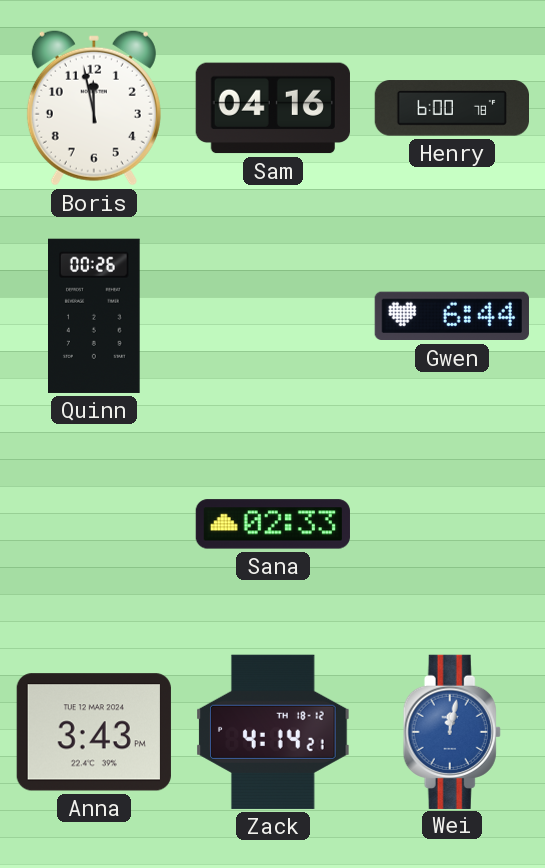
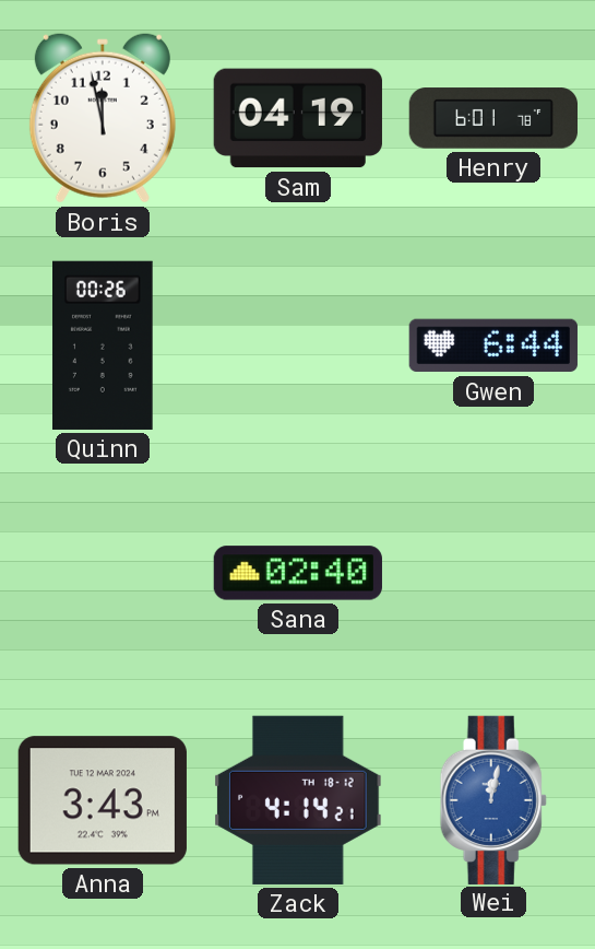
Sam: 04:16 -> 04:19 (298, 118)
Henry: 6:00 -> 6:01 (492, 118)
Sana: 02:33 -> 02:40 (298, 573)
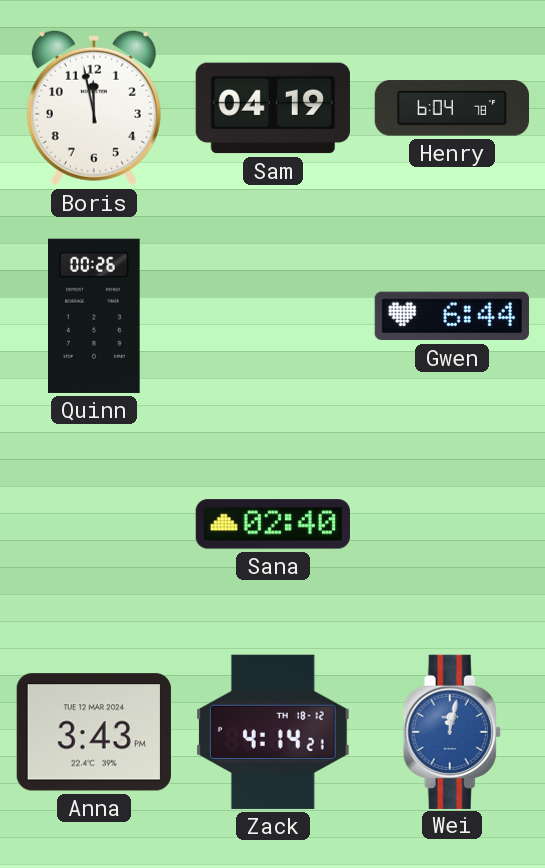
Henry: 6:01 -> 6:04 (451, 108)
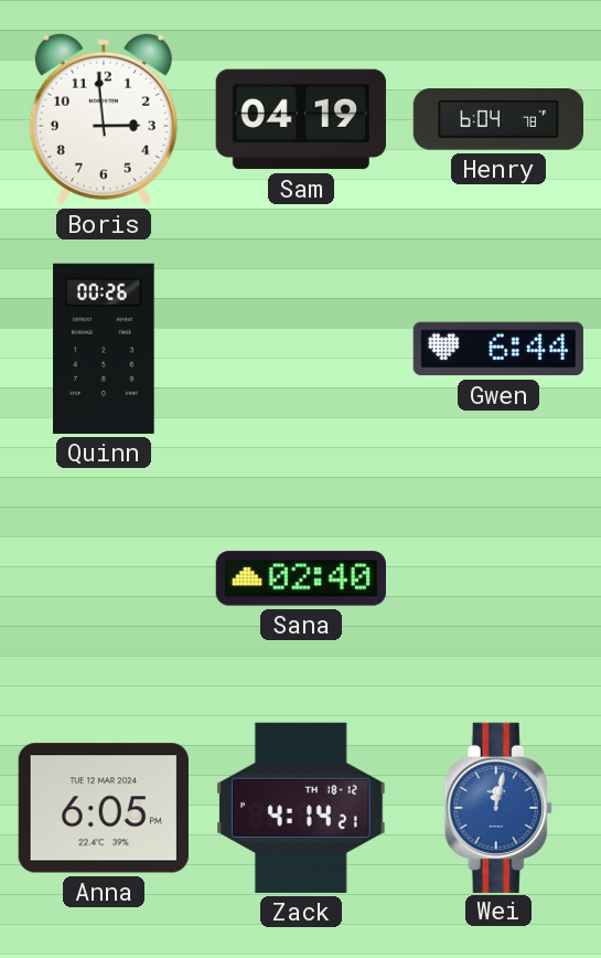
Boris: 11:58 -> 2:59 (104, 119)
Anna: 3:43 -> 6:05 (104, 808)
